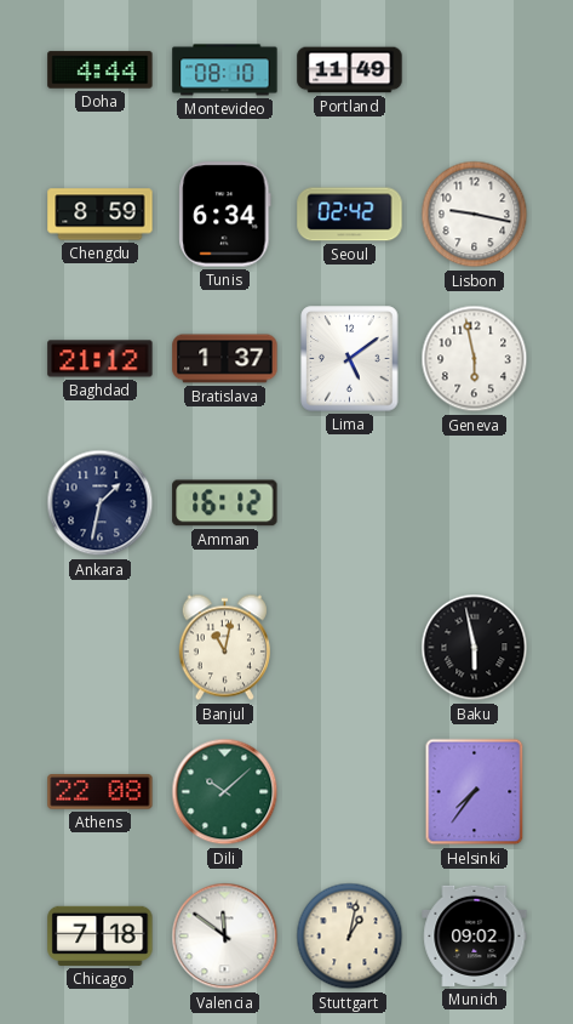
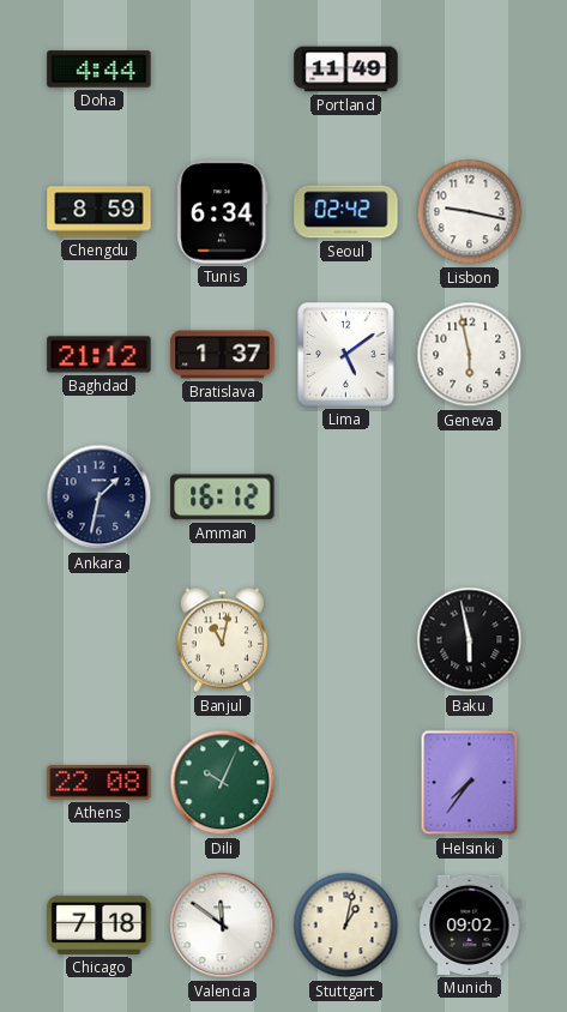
Montevideo: 08:10 -> none (225, 70)
Dili: 10:08 -> 10:04 (223, 783)
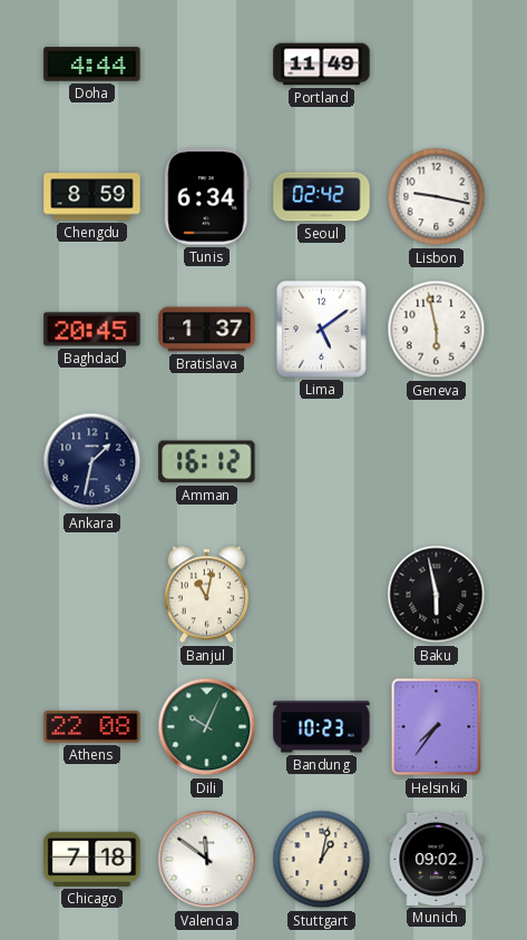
Baghdad: 21:12 -> 20:45 (92, 330)
Bandung: none -> 10:23 (322, 727)
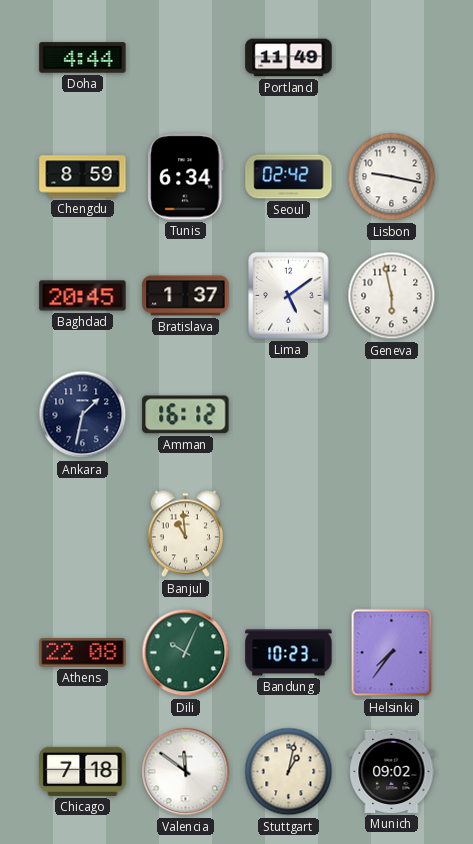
Banjul: 11:02 -> 10:59 (185, 534)
Baku: 5:58 -> none (437, 595)
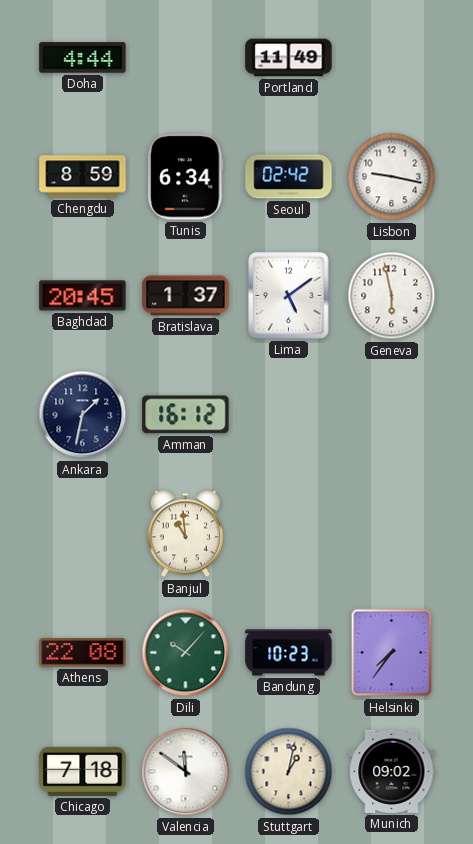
Dili: 10:04 -> 10:07 (186, 653)
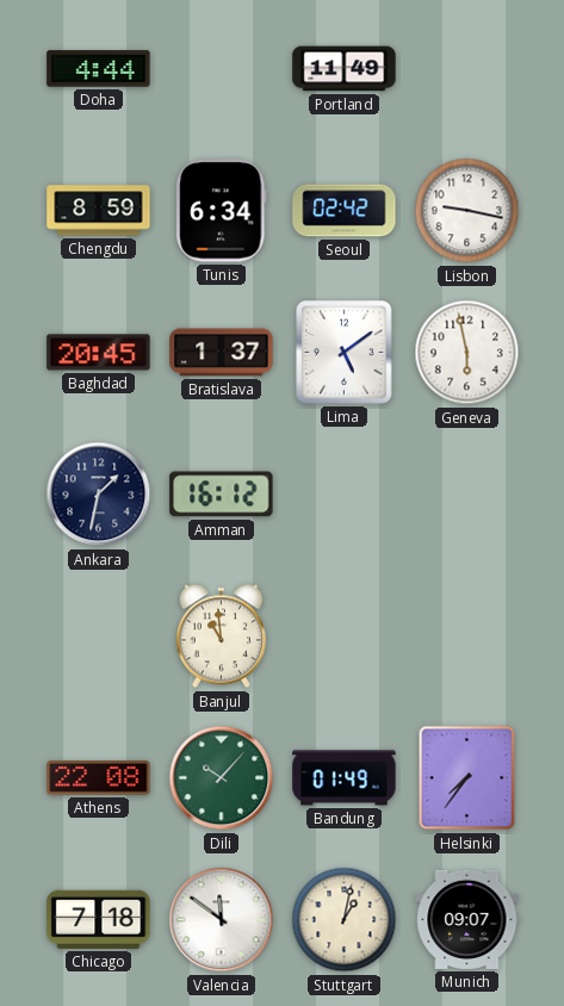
Bandung: 10:23 -> 01:49 (345, 778)
Munich: 09:02 -> 09:07 (467, 919)
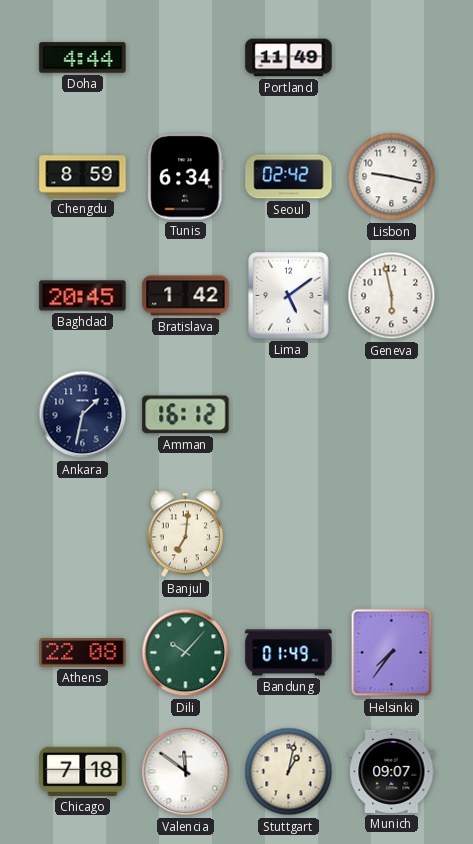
Bratislava: 1:37 -> 1:42 (186, 296)
Banjul: 10:59 -> 7:01 (185, 534)
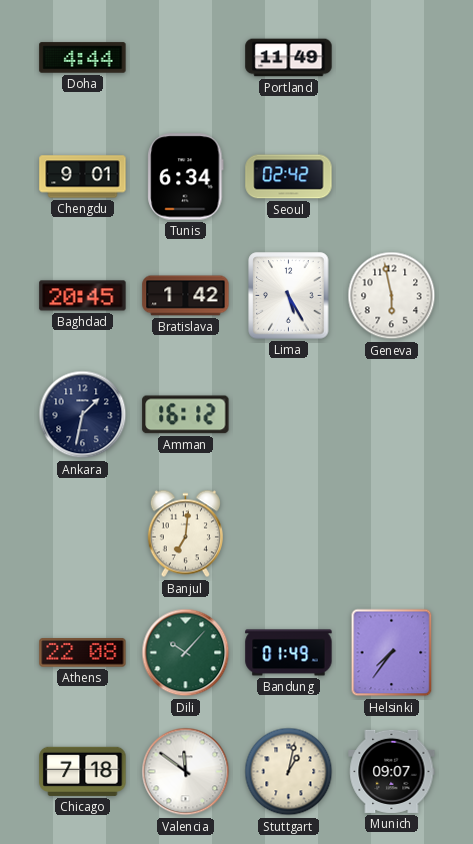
Chengdu: 8:59 -> 9:01 (83, 177)
Lisbon: 9:17 -> none (392, 177)
Lima: 5:09 -> 5:25 (289, 296)
